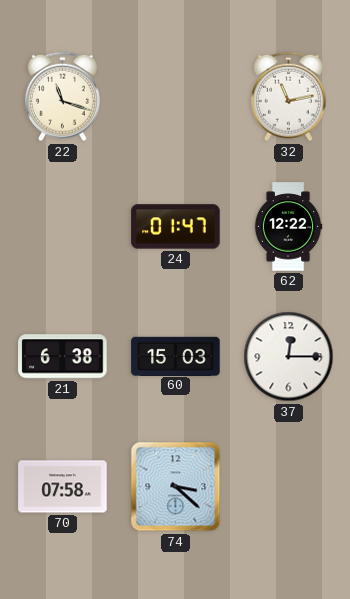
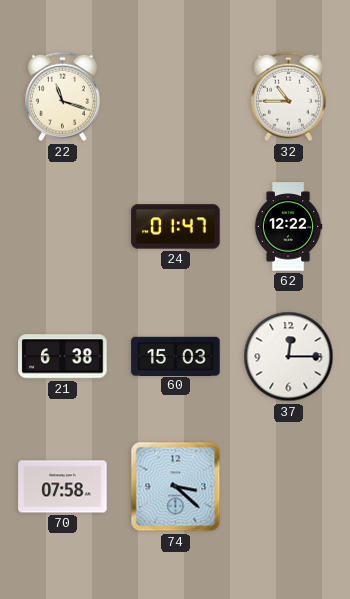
32: 11:13 -> 10:45 (288, 97)
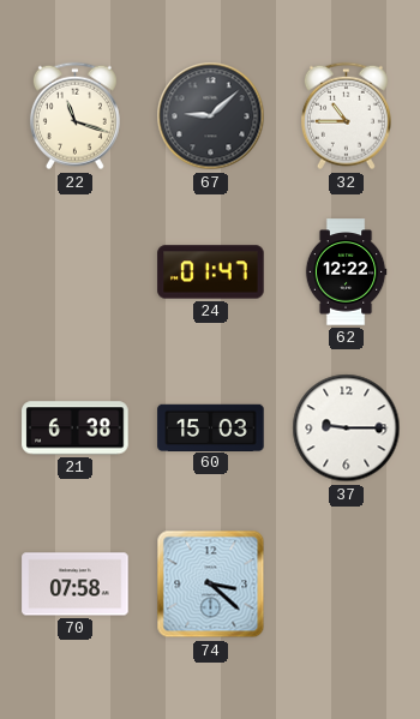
67: none -> 9:08 (211, 116)
37: 12:15 -> 9:15 (347, 429)
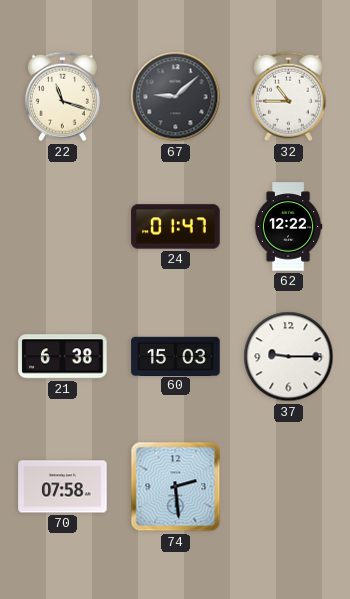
74: 3:22 -> 2:29 (176, 487)
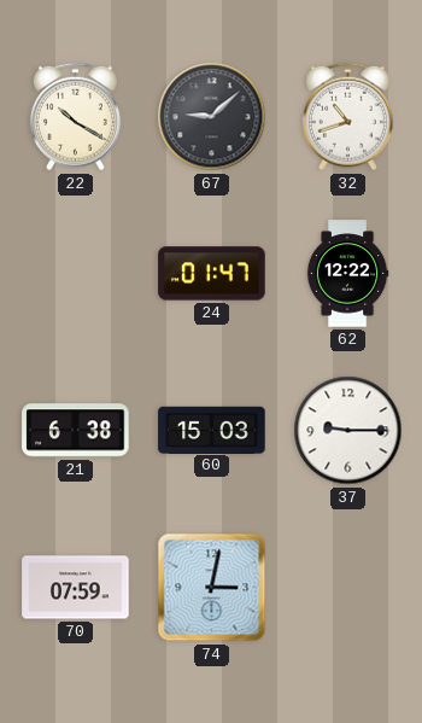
22: 11:18 -> 10:20 (75, 117)
32: 10:45 -> 10:42 (347, 117)
70: 07:58 -> 07:59 (76, 588)
74: 2:29 -> 3:02 (212, 588)
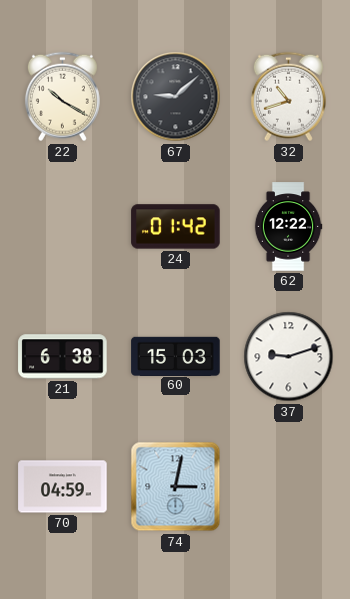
24: 01:47 -> 01:42 (176, 227)
37: 9:15 -> 9:12 (289, 357)
70: 07:59 -> 04:59 (63, 487)
